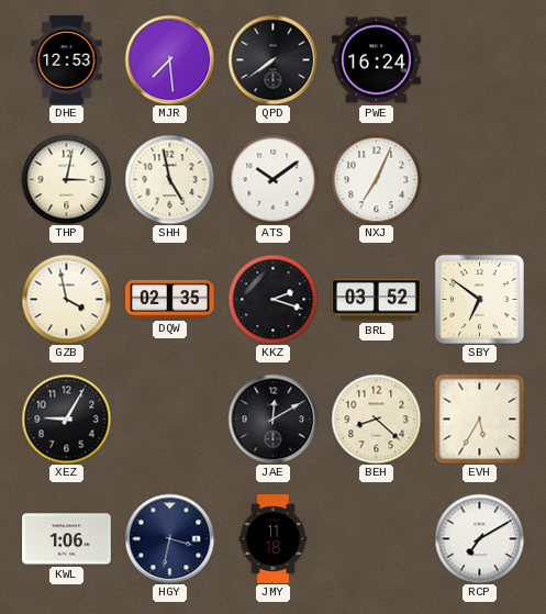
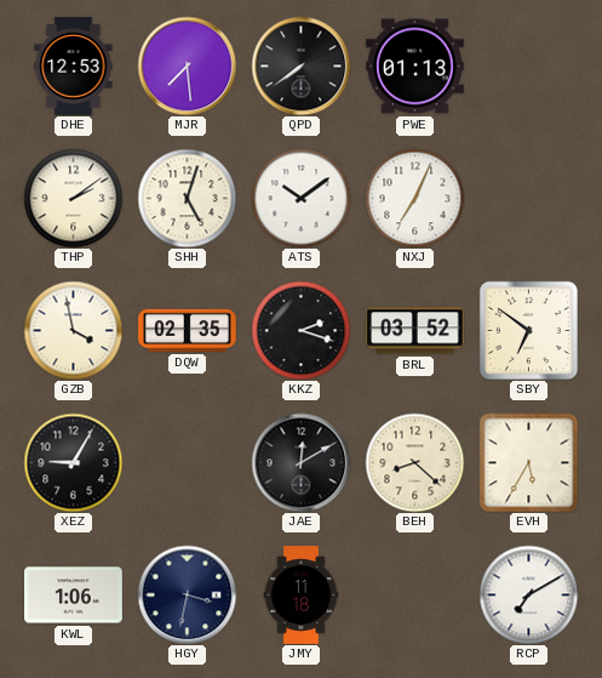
PWE: 16:24 -> 01:13 (415, 67)
THP: 3:02 -> 2:09 (73, 198)
SHH: 4:58 -> 5:03 (187, 198)
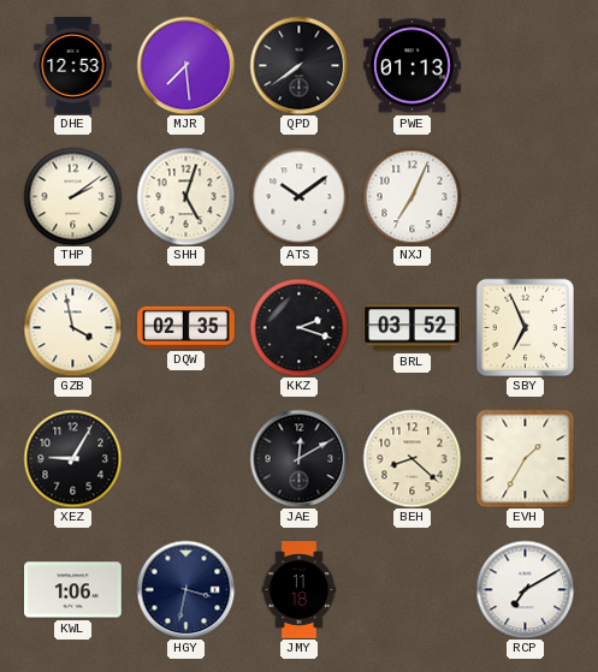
SBY: 6:51 -> 6:56 (525, 327)
EVH: 5:35 -> 1:35 (525, 458)
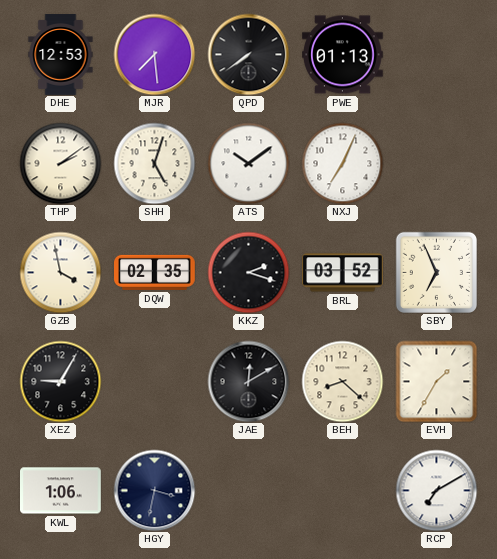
JMY: 11:18 -> none (300, 590)
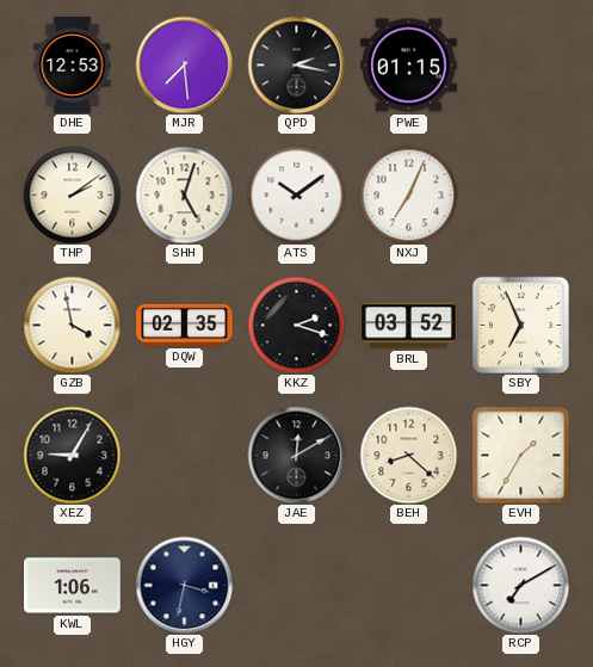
QPD: 7:39 -> 2:17 (296, 64)
PWE: 01:13 -> 01:15 (409, 66)
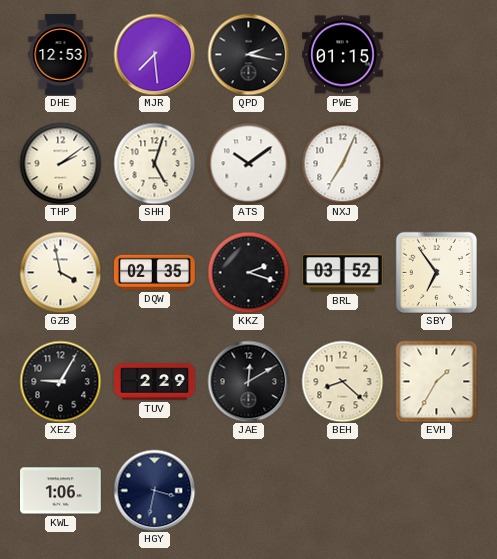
SBY: 6:56 -> 6:54 (436, 272)
TUV: none -> 2:29 (155, 382)
RCP: 7:10 -> none (520, 585)
